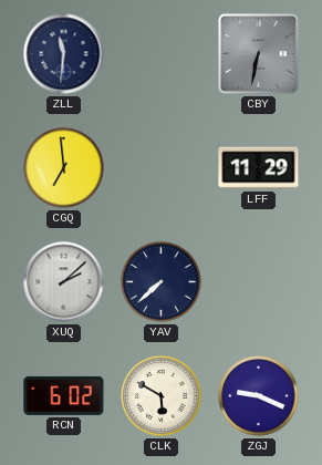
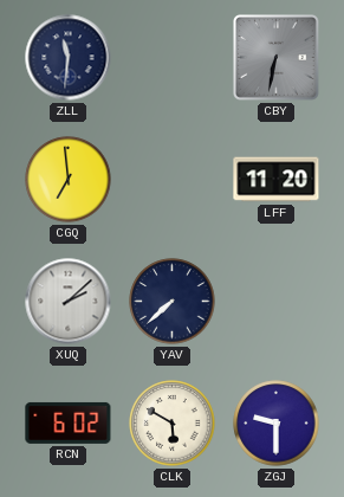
LFF: 11:29 -> 11:20 (277, 180)
ZGJ: 9:19 -> 9:30 (277, 424)
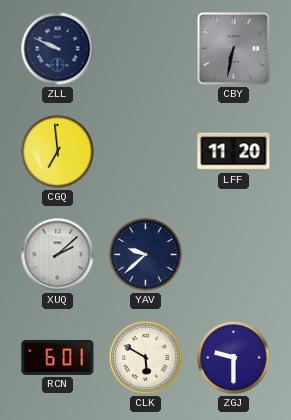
ZLL: 11:31 -> 9:49 (58, 49)
YAV: 7:38 -> 9:38 (146, 255)
RCN: 6:02 -> 6:01 (58, 357)
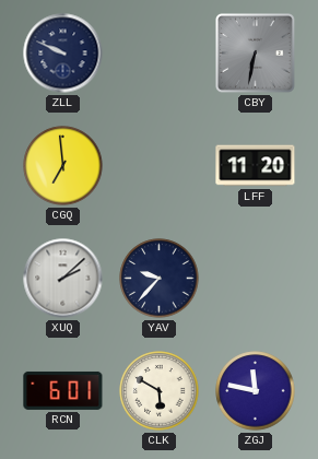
YAV: 9:38 -> 9:37 (160, 279)
ZGJ: 9:30 -> 11:47 (256, 391)
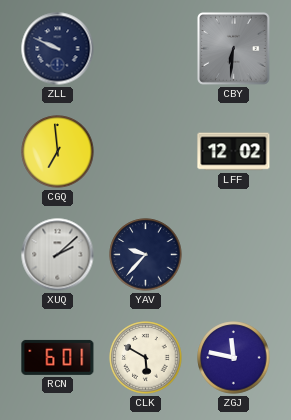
CBY: 6:32 -> 6:31 (234, 49)
LFF: 11:20 -> 12:02 (234, 152)
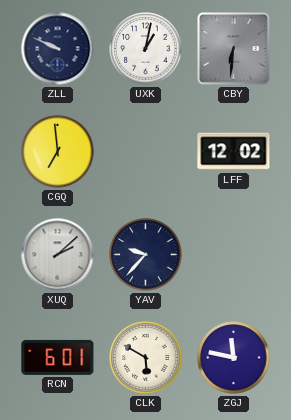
UXK: none -> 1:02 (146, 49)
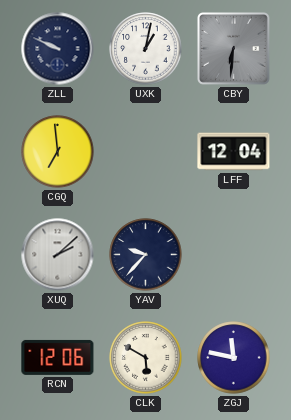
LFF: 12:02 -> 12:04 (234, 152)
RCN: 6:01 -> 12:06 (58, 357)
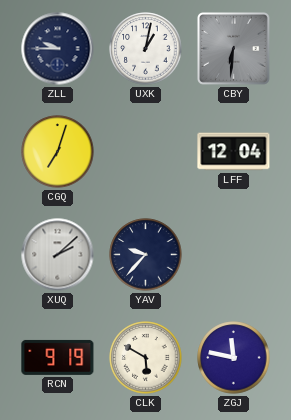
ZLL: 9:49 -> 9:45 (58, 49)
CGQ: 6:59 -> 7:03 (58, 152)
RCN: 12:06 -> 9:19 (58, 357)
